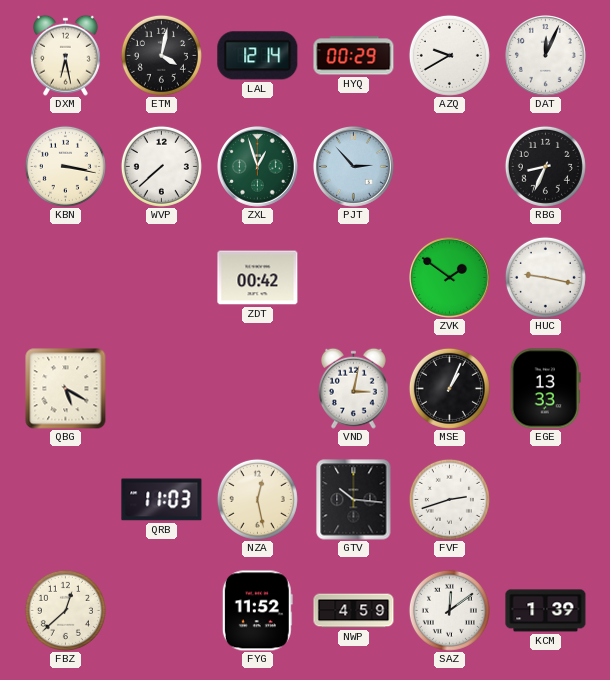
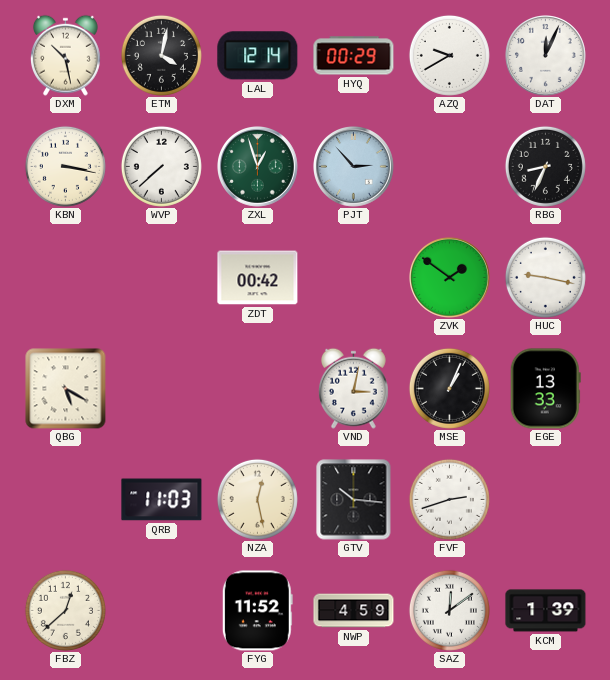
DXM: 6:28 -> 10:28 (65, 55)
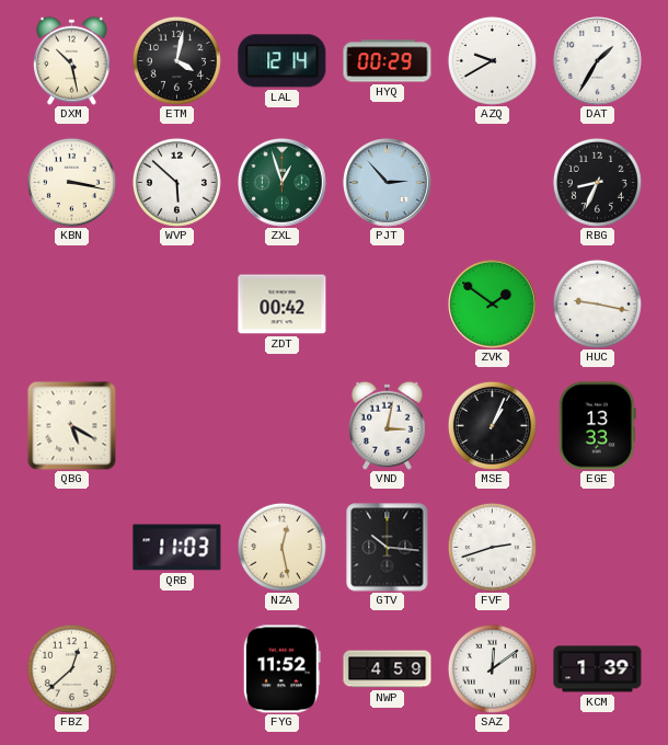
DAT: 12:04 -> 1:35 (598, 61)
WVP: 7:38 -> 5:52 (176, 182)
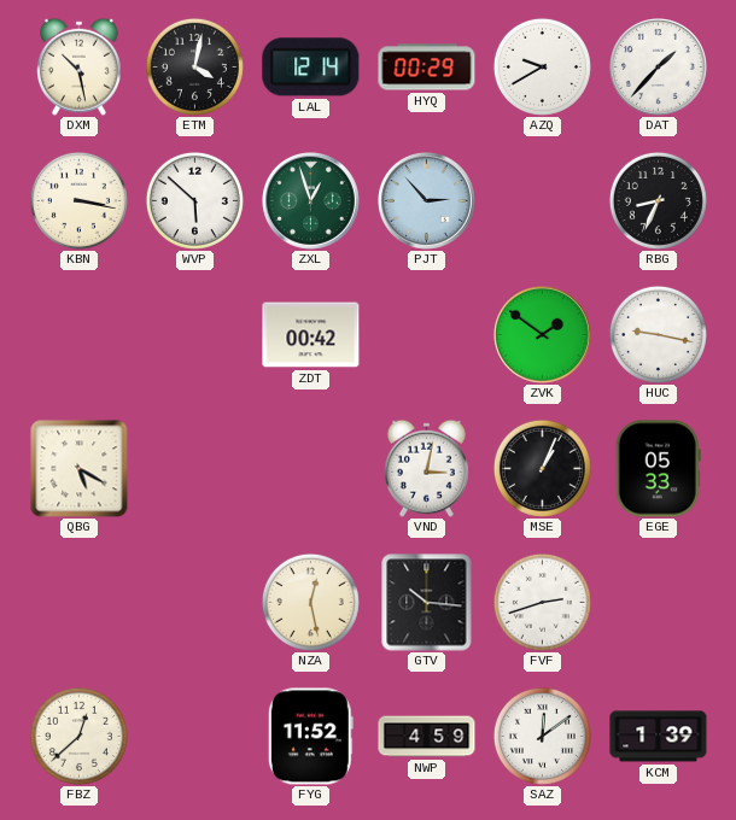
DAT: 1:35 -> 1:37 (659, 68)
EGE: 13:33 -> 05:33 (658, 469)
QRB: 11:03 -> none (177, 548)
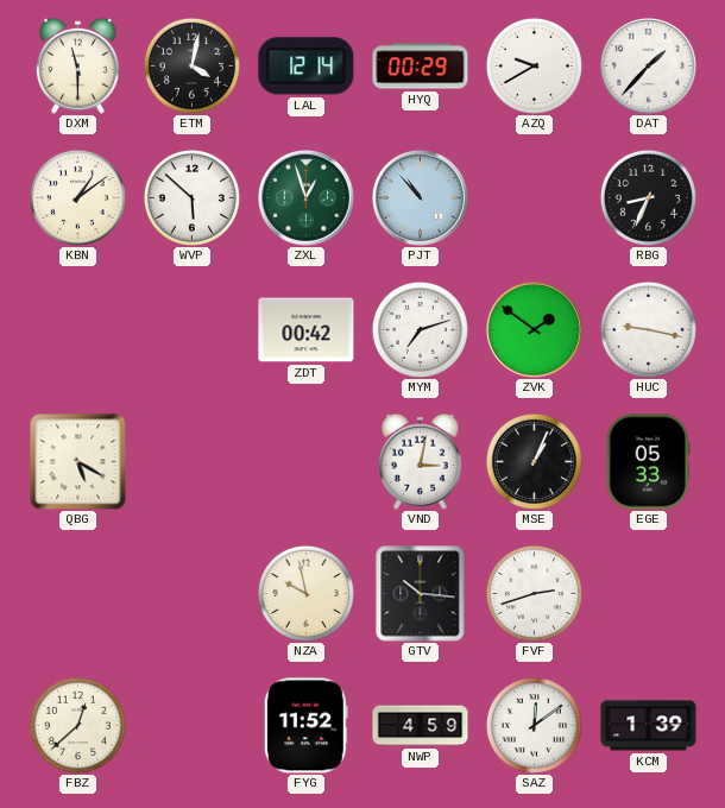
DXM: 10:28 -> 11:30 (77, 65)
KBN: 3:17 -> 1:09 (77, 197)
PJT: 2:53 -> 10:53 (421, 198)
MYM: none -> 7:12 (420, 329)
NZA: 12:28 -> 9:58 (305, 593)
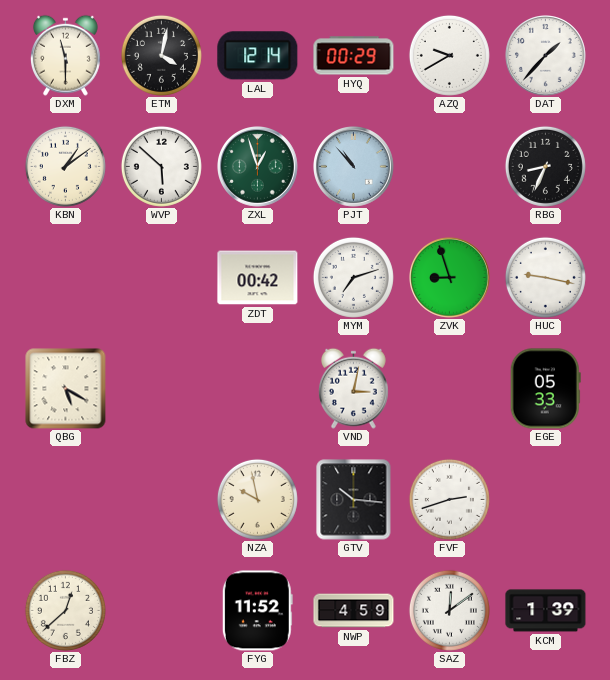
ZVK: 1:51 -> 8:57 (450, 278)
MSE: 1:04 -> none (534, 461)
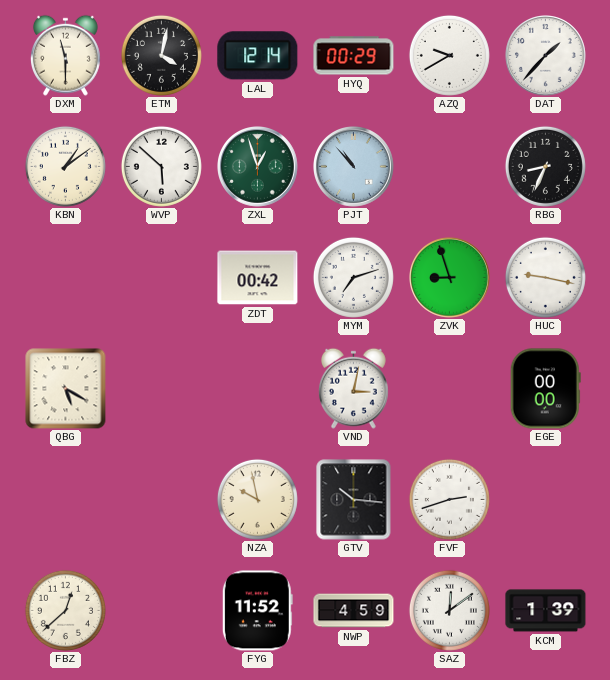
EGE: 05:33 -> 00:00 (545, 389)
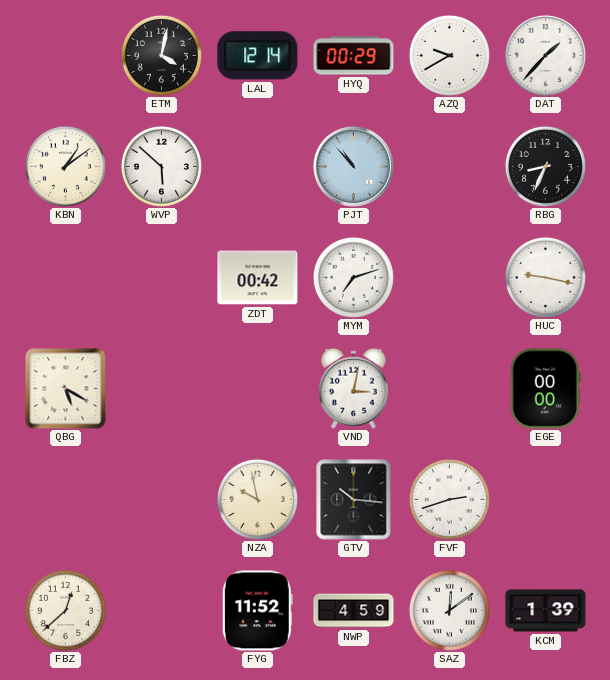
DXM: 11:30 -> none (65, 55)
ZXL: 12:57 -> none (258, 167)
ZVK: 8:57 -> none (450, 278)
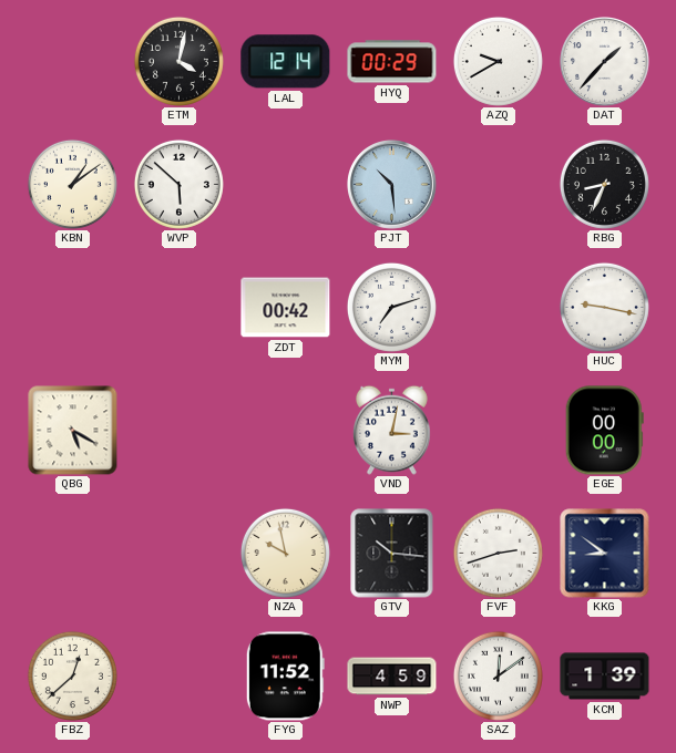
PJT: 10:53 -> 10:29 (392, 185)
KKG: none -> 8:51 (605, 554)
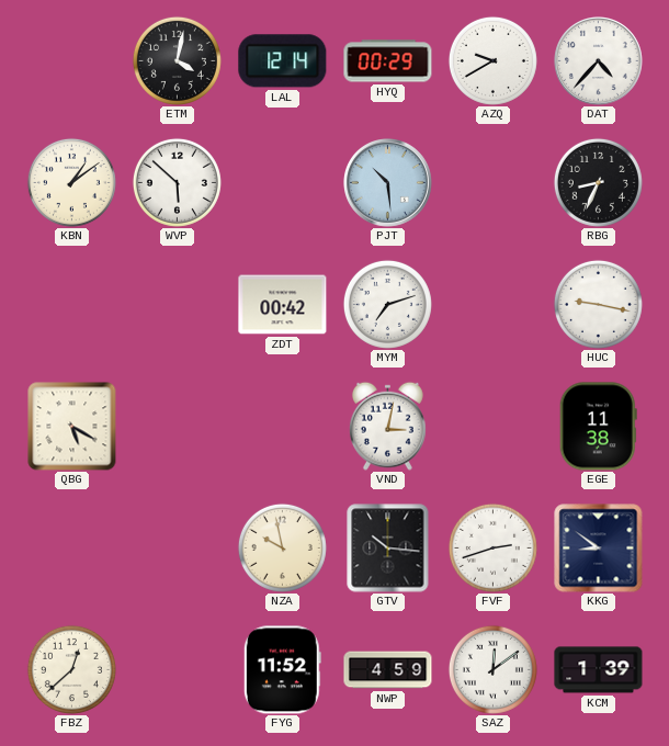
DAT: 1:37 -> 4:37 (599, 61)
EGE: 00:00 -> 11:38 (598, 427)
